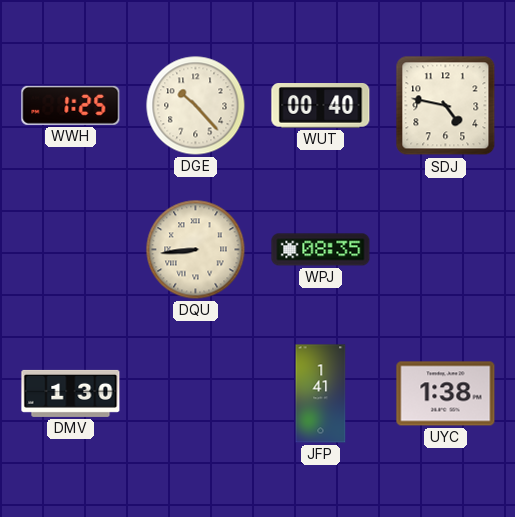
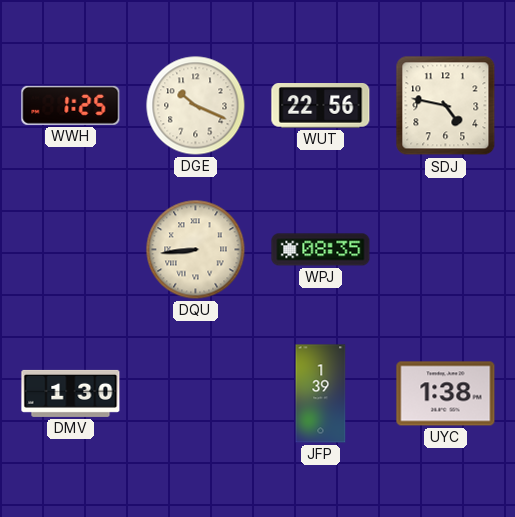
DGE: 10:23 -> 10:19 (196, 106)
WUT: 00:40 -> 22:56 (321, 106)
JFP: 1:41 -> 1:39 (321, 394)
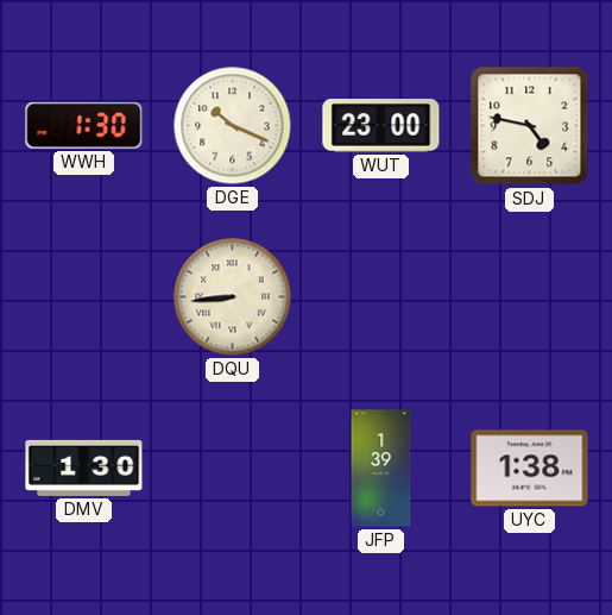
WWH: 1:25 -> 1:30 (84, 125)
WUT: 22:56 -> 23:00 (381, 126)
WPJ: 08:35 -> none (321, 250)
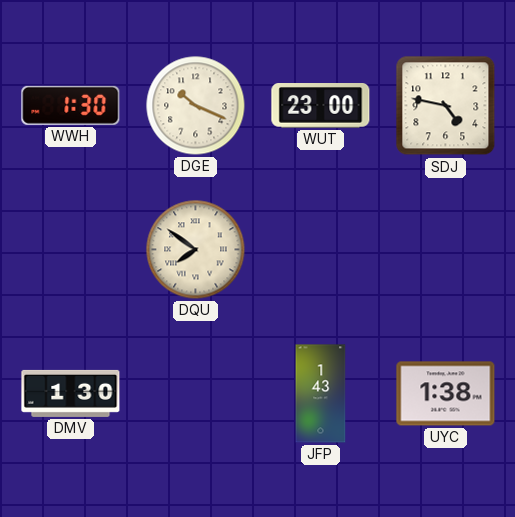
DQU: 8:44 -> 7:51 (196, 250)
JFP: 1:39 -> 1:43 (321, 394)
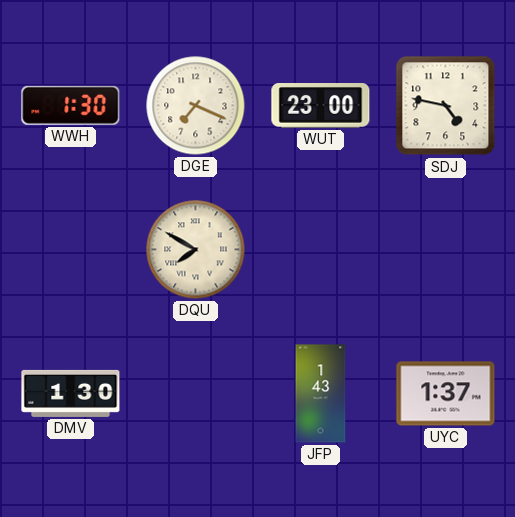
DGE: 10:19 -> 7:19 (196, 106)
DQU: 7:51 -> 7:50 (196, 250)
UYC: 1:38 -> 1:37 (446, 394)
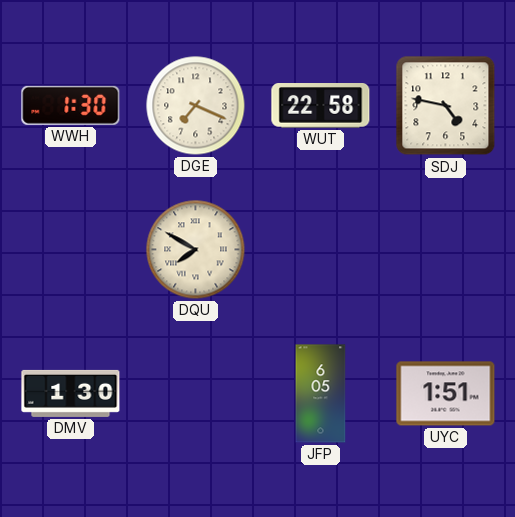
WUT: 23:00 -> 22:58 (321, 106)
JFP: 1:43 -> 6:05 (321, 394)
UYC: 1:37 -> 1:51 (446, 394)
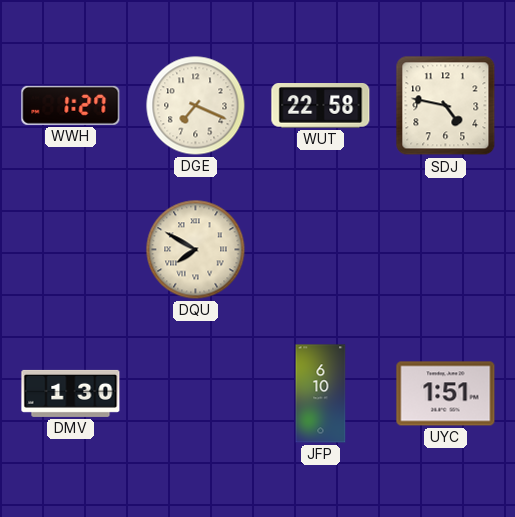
WWH: 1:30 -> 1:27 (71, 105)
JFP: 6:05 -> 6:10 (321, 394)
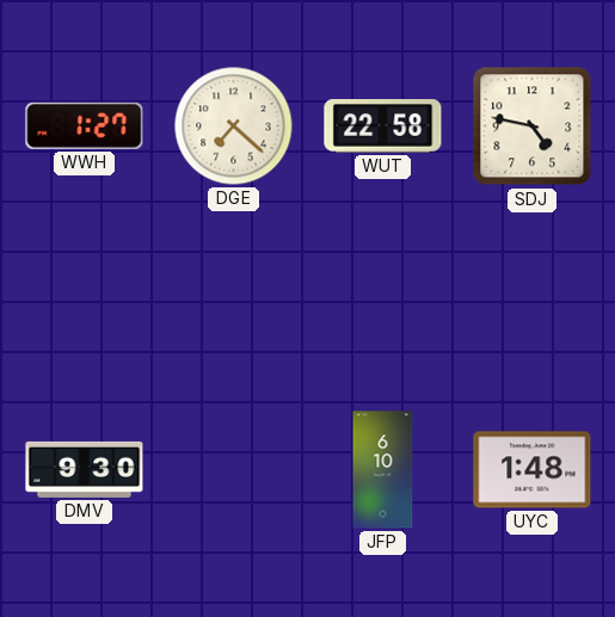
DGE: 7:19 -> 7:22 (234, 127)
DQU: 7:50 -> none (196, 250)
DMV: 1:30 -> 9:30 (85, 469)
UYC: 1:51 -> 1:48 (533, 470)
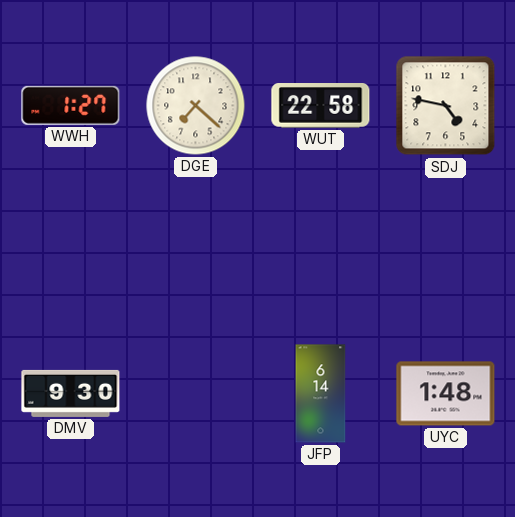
JFP: 6:10 -> 6:14 (321, 394)
